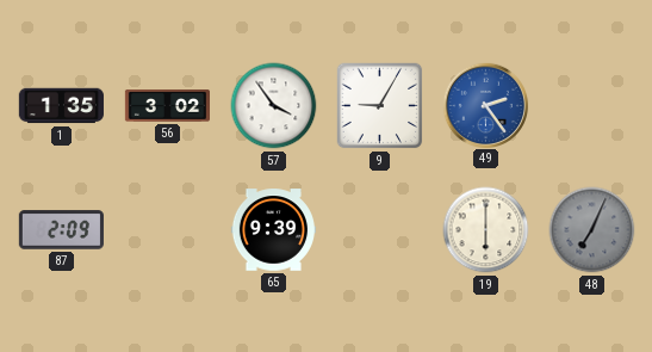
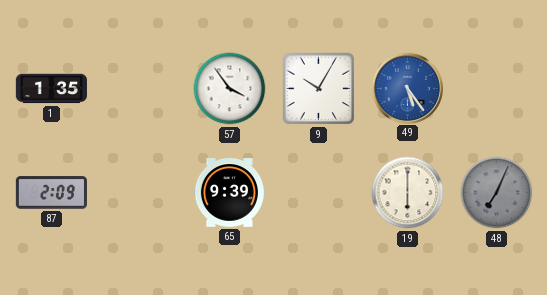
56: 3:02 -> none (167, 106)
9: 9:05 -> 10:05 (319, 89)
49: 2:24 -> 5:24 (407, 88)
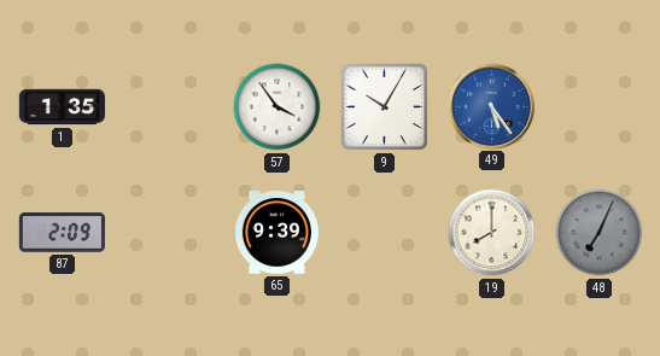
19: 6:00 -> 8:00 (492, 233)
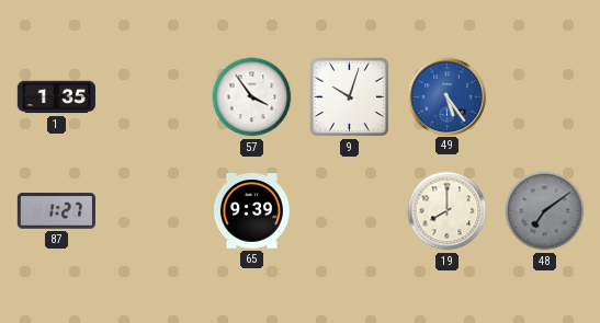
9: 10:05 -> 10:03 (350, 97)
87: 2:09 -> 1:27 (56, 211)
48: 7:04 -> 7:09 (545, 211)
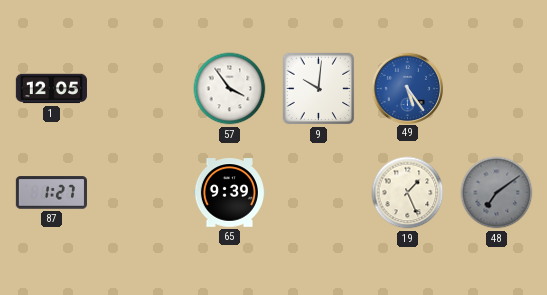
1: 1:35 -> 12:05 (51, 89)
9: 10:03 -> 10:01 (319, 89)
19: 8:00 -> 1:26 (408, 193)
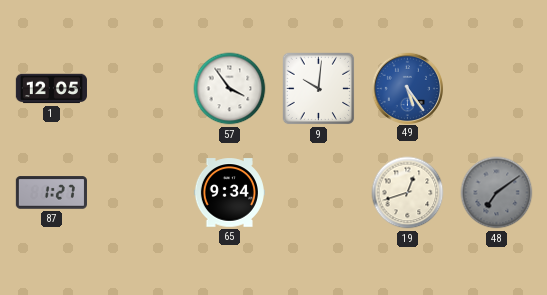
65: 9:39 -> 9:34 (229, 193)
19: 1:26 -> 12:42 (408, 193)
